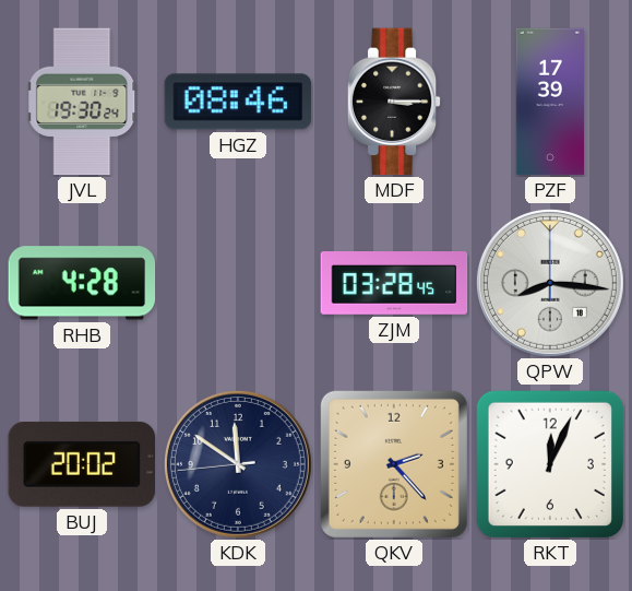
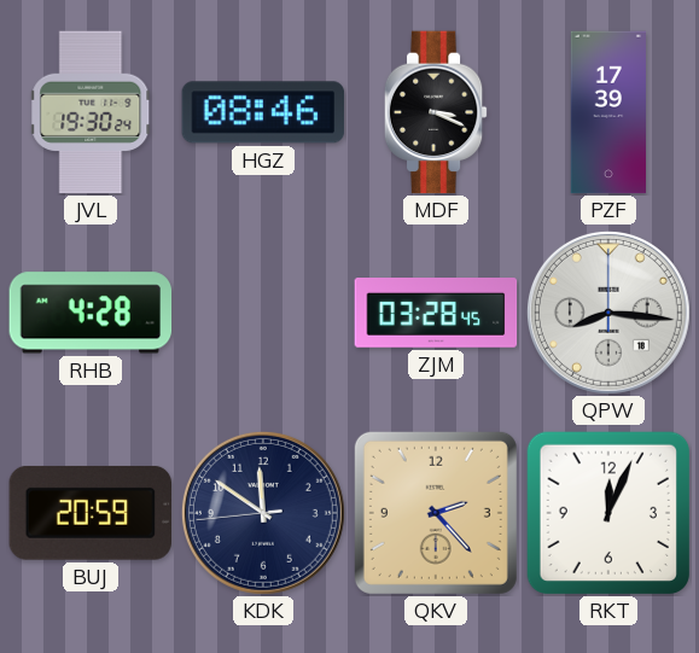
MDF: 3:15 -> 3:19 (436, 112)
BUJ: 20:02 -> 20:59 (91, 513)
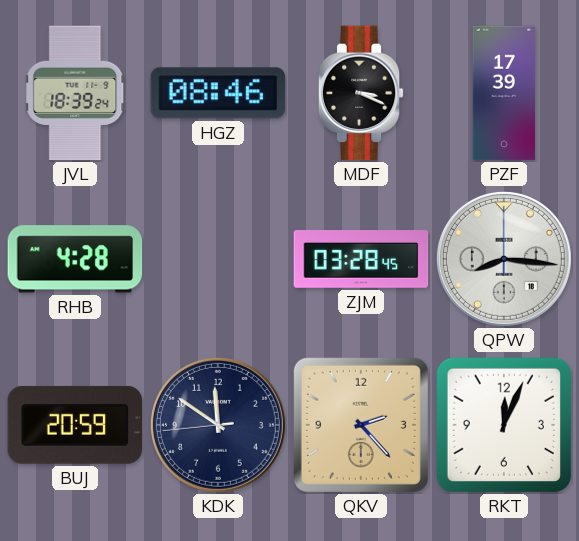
JVL: 19:30 -> 18:39 (76, 93)
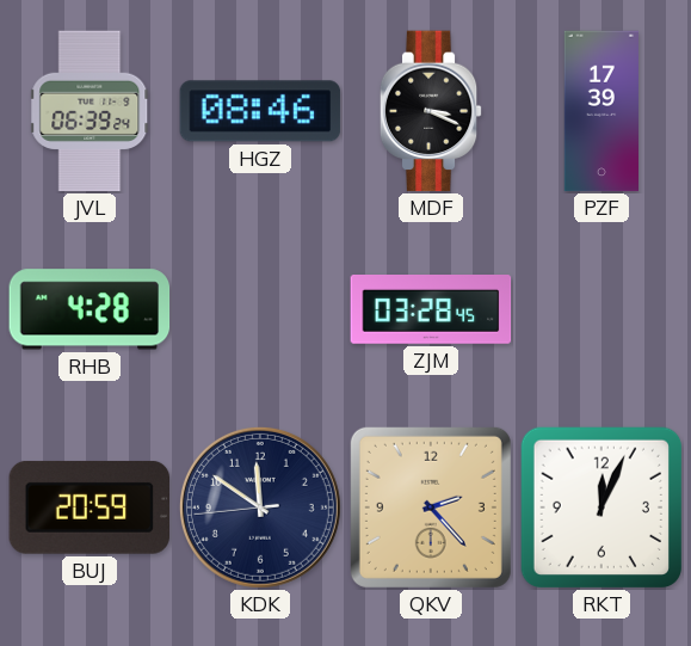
JVL: 18:39 -> 06:39 (91, 111)
QPW: 8:16 -> none (504, 259)
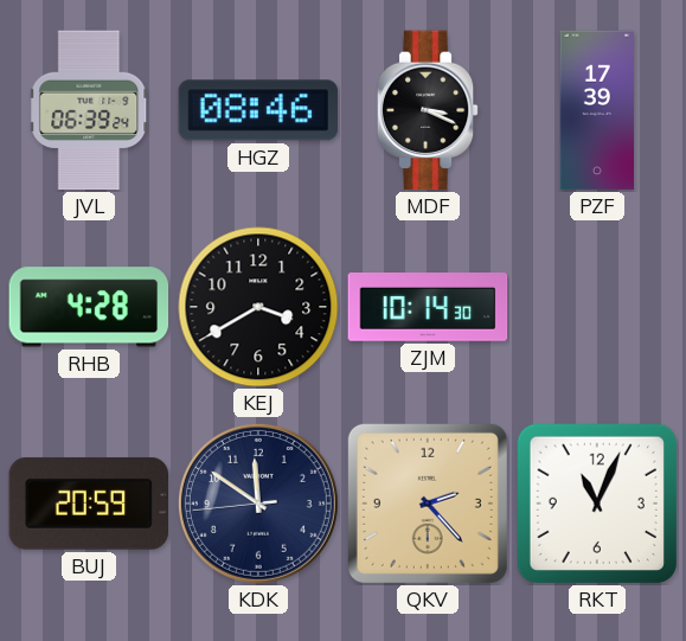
KEJ: none -> 3:40 (258, 307)
ZJM: 03:28 -> 10:14 (428, 308)
RKT: 12:04 -> 11:04 (596, 502)
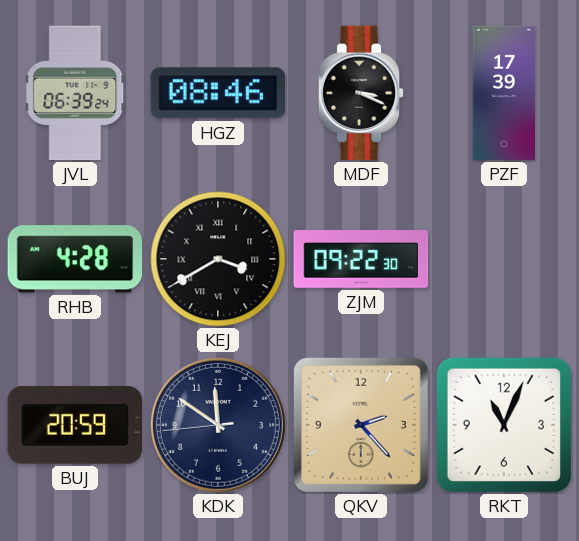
KEJ numerals: Arabic -> Roman (218, 259)
ZJM: 10:14 -> 09:22 (361, 260)
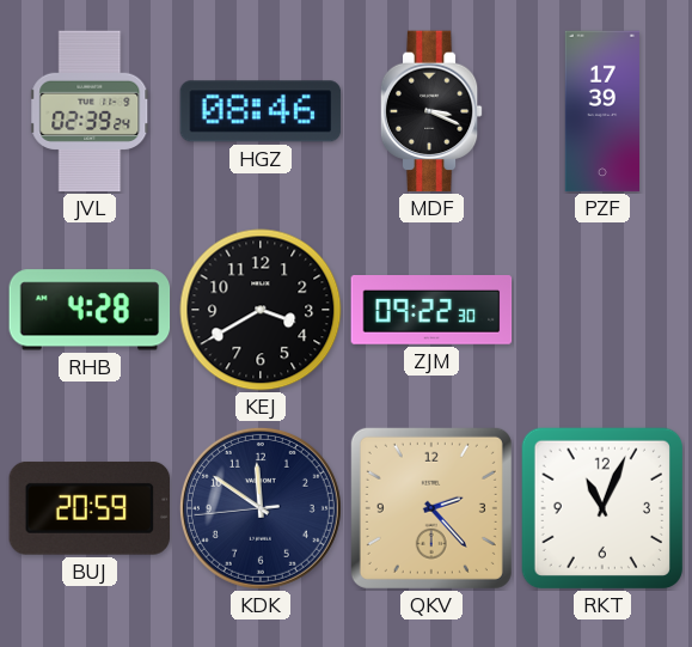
JVL: 06:39 -> 02:39 (91, 111)
KEJ numerals: Roman -> Arabic (261, 310)
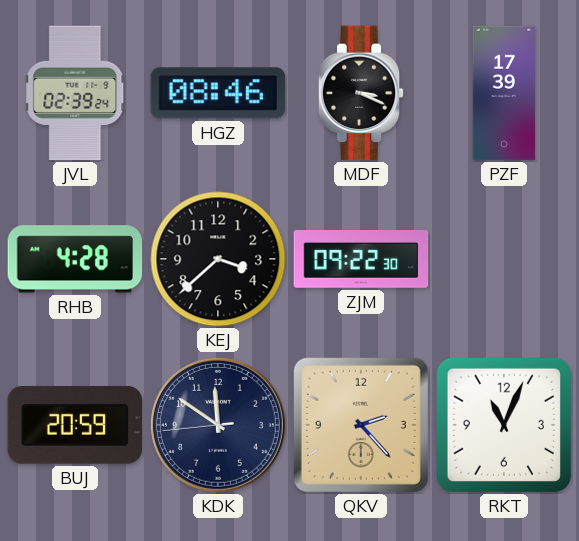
KEJ: 3:40 -> 3:38 (218, 259)
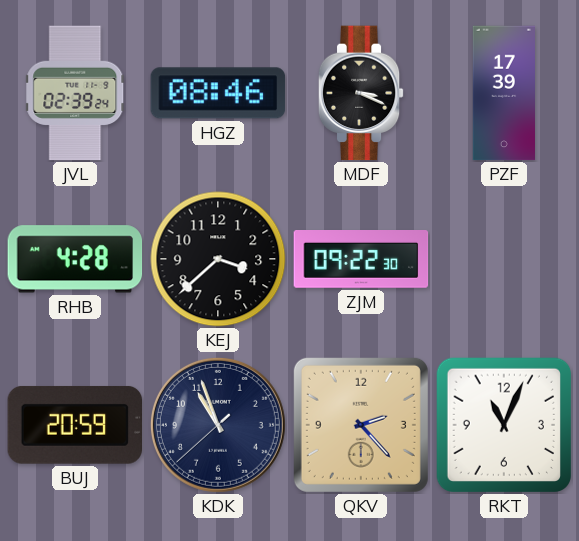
KDK: 11:50 -> 10:56 (218, 425)
